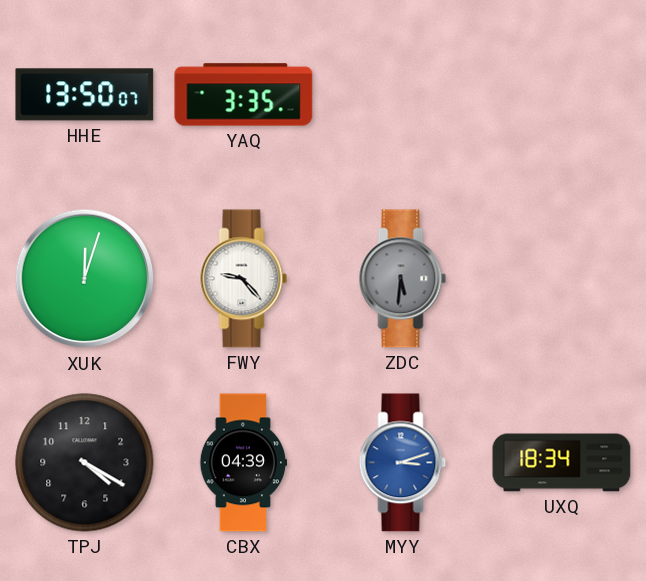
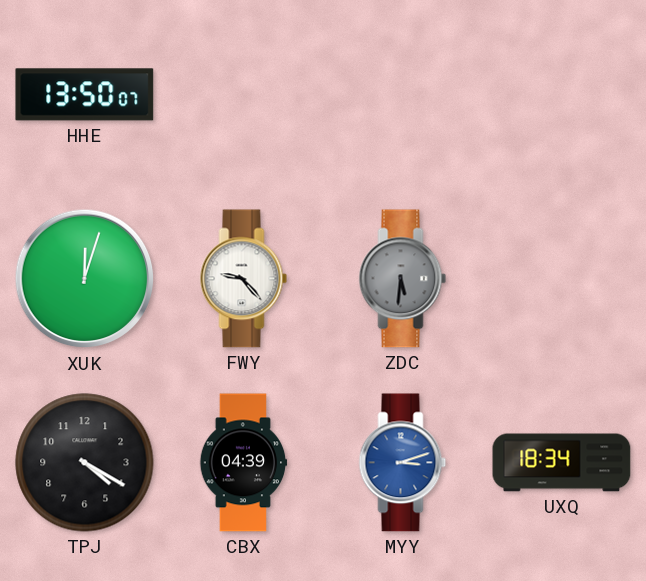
YAQ: 3:35 -> none (244, 95)
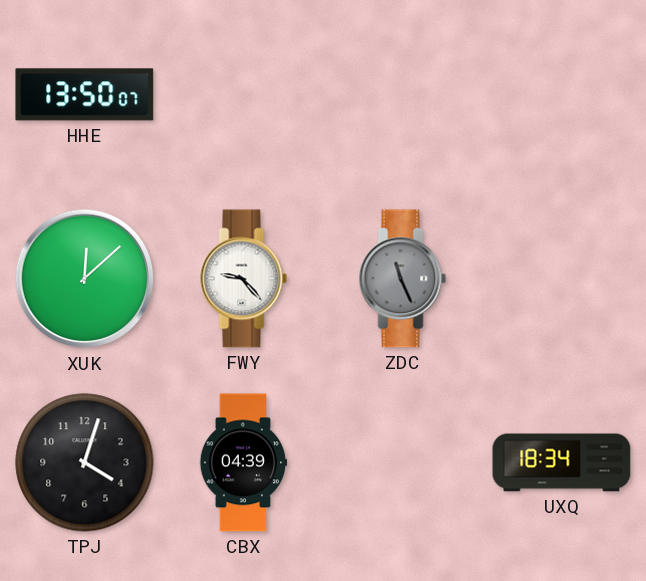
XUK: 12:03 -> 12:08 (85, 279)
ZDC: 5:31 -> 11:26 (403, 279)
TPJ: 4:20 -> 4:03 (85, 463)
MYY: 3:12 -> none (403, 463)
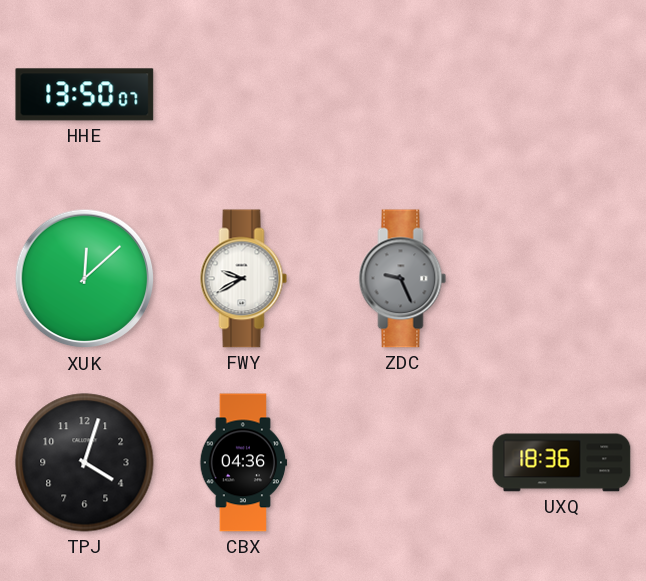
FWY: 9:23 -> 9:40 (244, 279)
ZDC: 11:26 -> 9:26 (403, 279)
CBX: 04:39 -> 04:36 (244, 463)
UXQ: 18:34 -> 18:36 (562, 463)
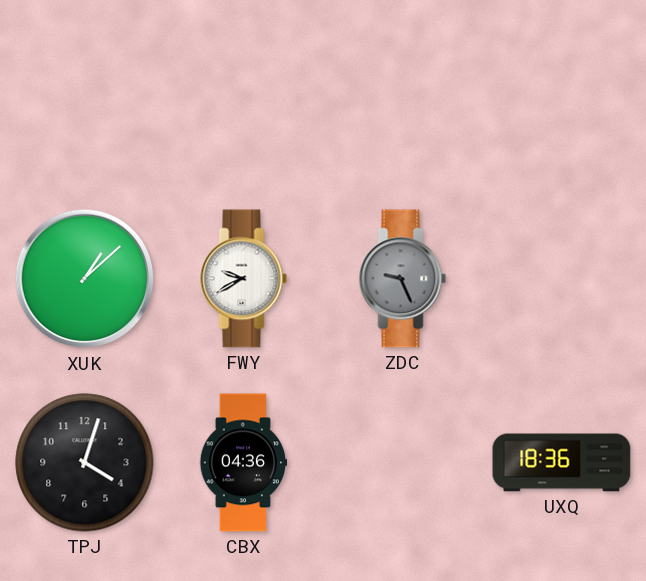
HHE: 13:50 -> none (85, 95)
XUK: 12:08 -> 1:08 (85, 279)
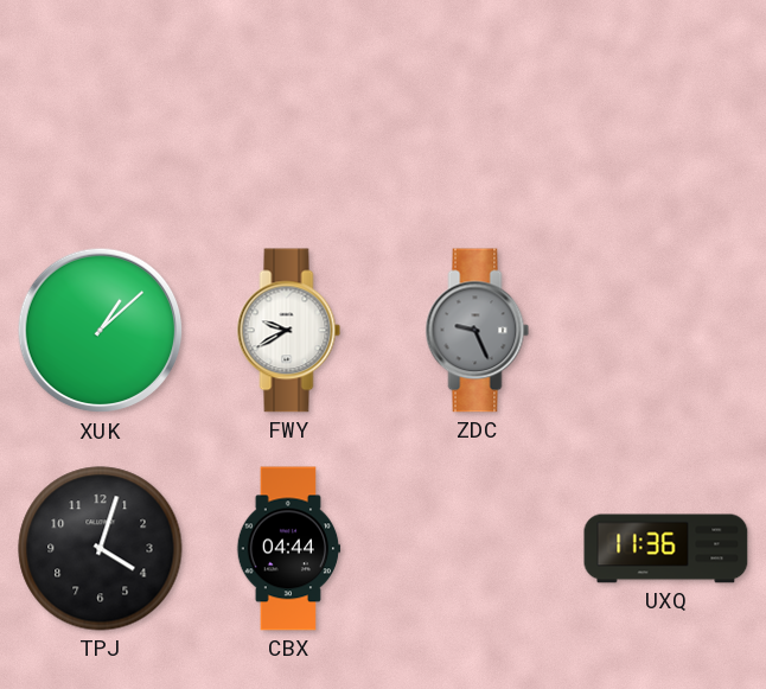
CBX: 04:36 -> 04:44 (289, 549)
UXQ: 18:36 -> 11:36 (666, 549)
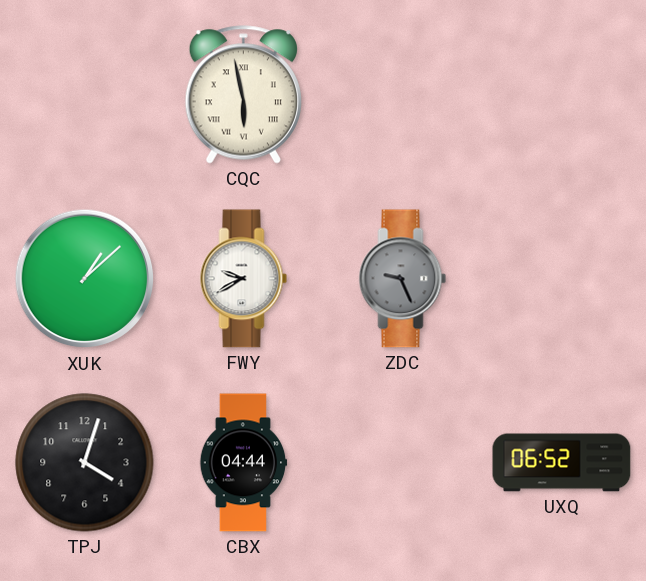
CQC: none -> 5:58 (243, 95)
UXQ: 11:36 -> 06:52 (562, 463)
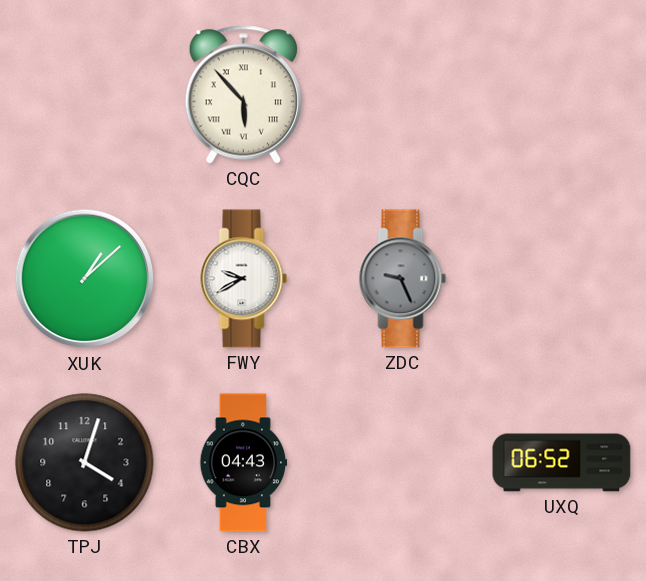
CQC: 5:58 -> 5:53 (243, 95)
CBX: 04:44 -> 04:43 (244, 463)
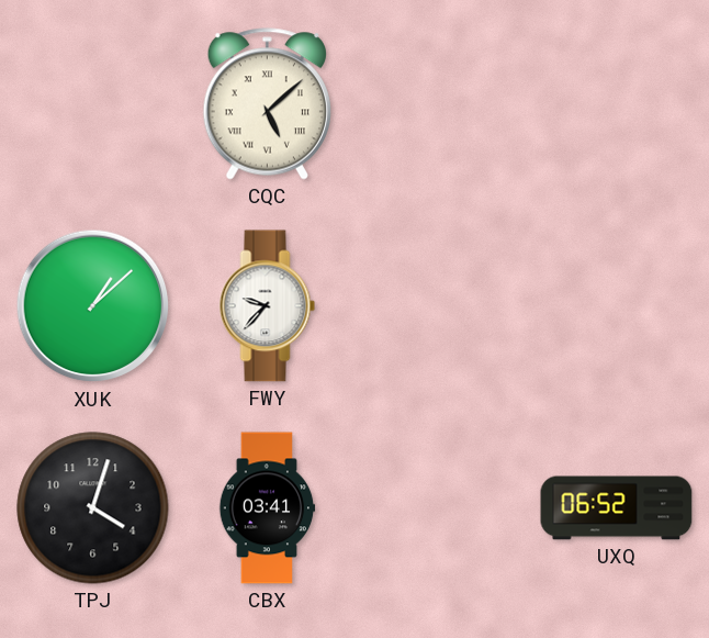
CQC: 5:53 -> 5:08 (267, 104)
FWY: 9:40 -> 9:37 (268, 306)
ZDC: 9:26 -> none (403, 279)
CBX: 04:43 -> 03:41 (268, 508)
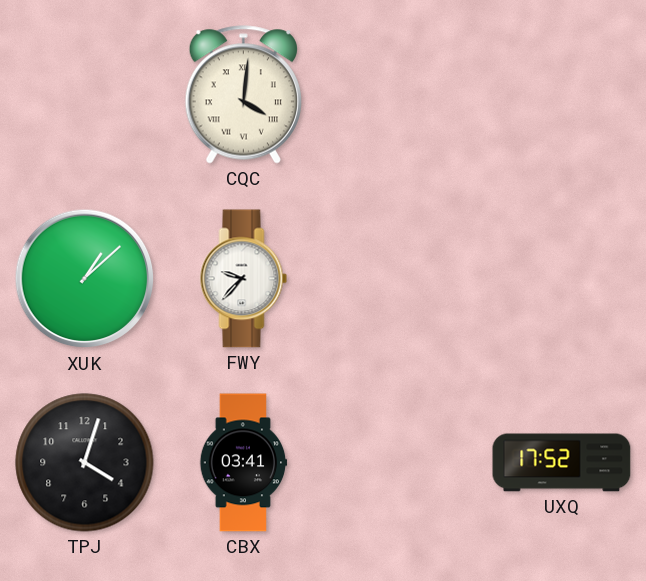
CQC: 5:08 -> 4:01 (243, 95)
UXQ: 06:52 -> 17:52 (562, 463)
